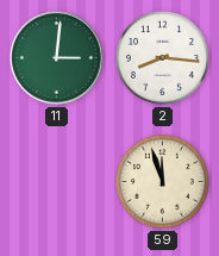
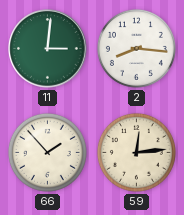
66: none -> 1:53 (47, 152)
59: 11:57 -> 12:14 (136, 152)
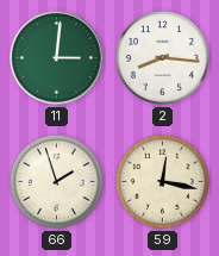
66: 1:53 -> 1:57 (56, 181)
59: 12:14 -> 12:17 (162, 181)
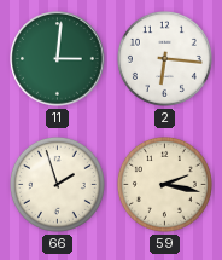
2: 8:16 -> 6:16 (164, 58)
59: 12:17 -> 2:17 (164, 184)
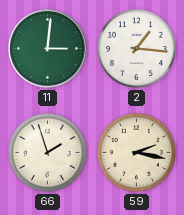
2: 6:16 -> 1:16 (136, 48)
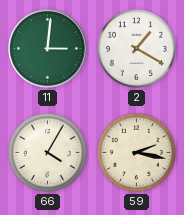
2: 1:16 -> 1:20 (136, 48)
66: 1:57 -> 4:05 (47, 152)
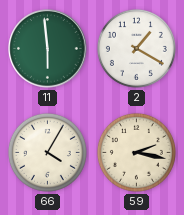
11: 3:01 -> 5:59 (48, 49)
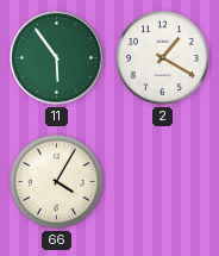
11: 5:59 -> 5:54 (57, 58)
59: 2:17 -> none (136, 152)
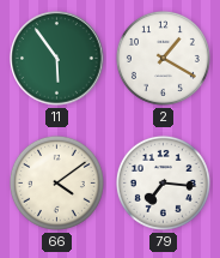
66: 4:05 -> 4:09 (56, 182)
79: none -> 7:16 (163, 182)
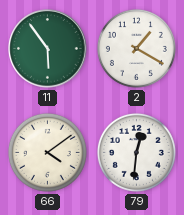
79: 7:16 -> 12:31 (136, 152)
